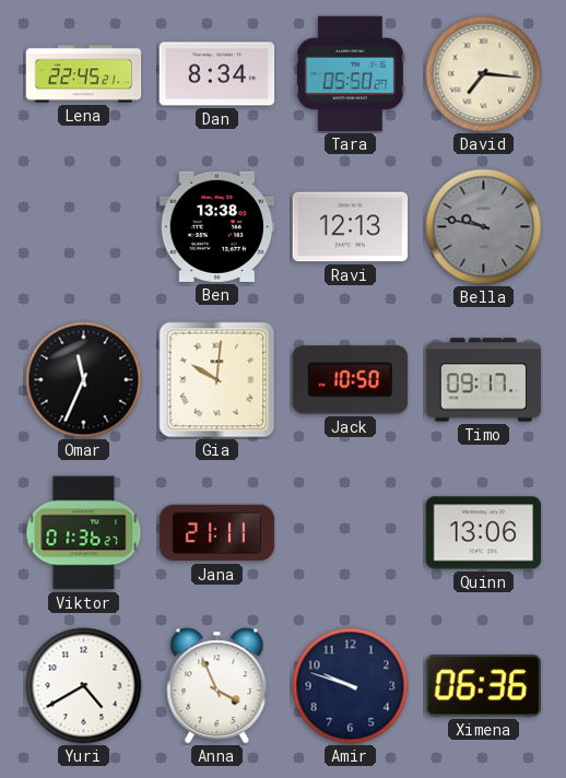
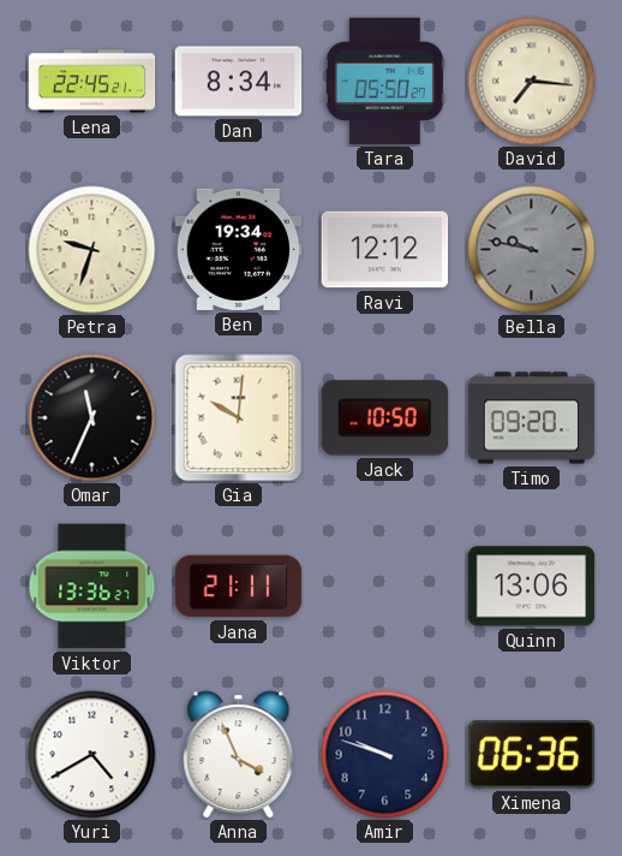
Petra: none -> 9:33 (92, 250)
Ben: 13:38 -> 19:34 (239, 249)
Ravi: 12:13 -> 12:12 (385, 250)
Timo: 09:17 -> 09:20 (532, 418)
Viktor: 01:36 -> 13:36 (92, 587)
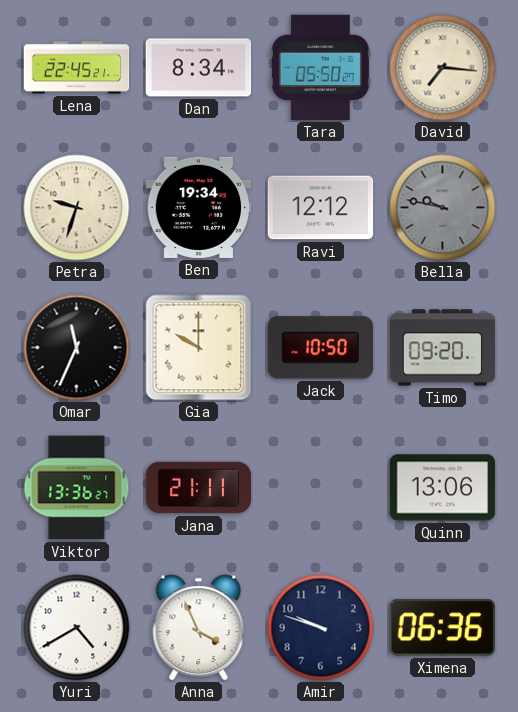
Gia: 10:01 -> 10:00 (199, 348)
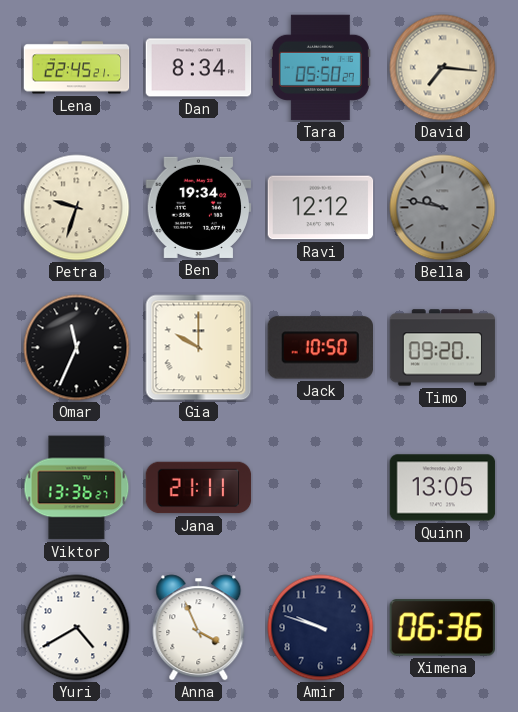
Quinn: 13:06 -> 13:05 (443, 488)
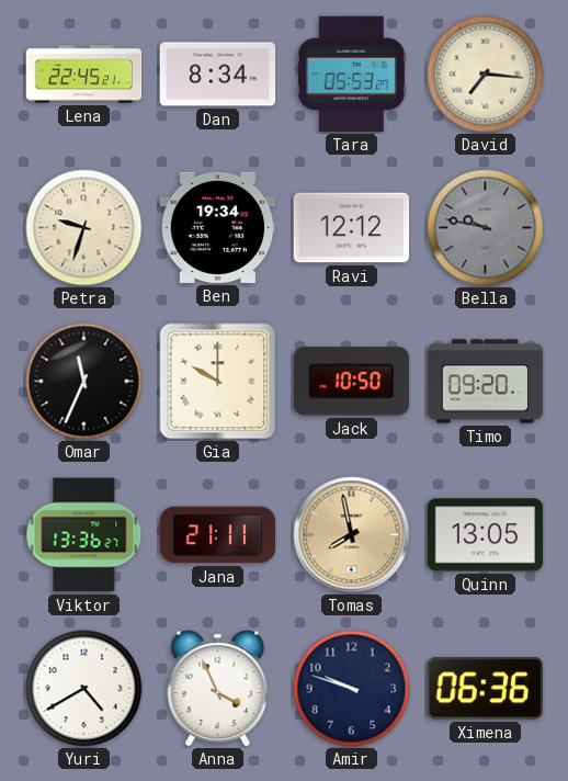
Tara: 05:50 -> 05:53 (351, 75)
Tomas: none -> 7:58 (352, 535)
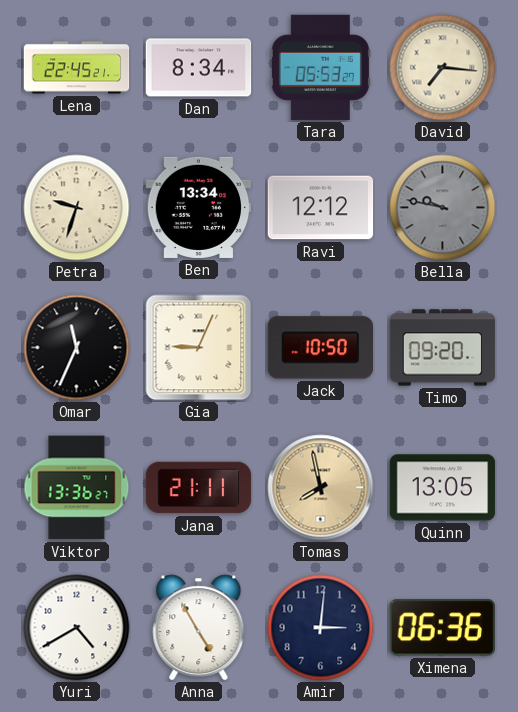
Ben: 19:34 -> 13:34 (199, 207)
Gia: 10:00 -> 9:04 (199, 348)
Anna: 3:56 -> 4:55 (199, 628)
Amir: 9:48 -> 3:01 (321, 628)
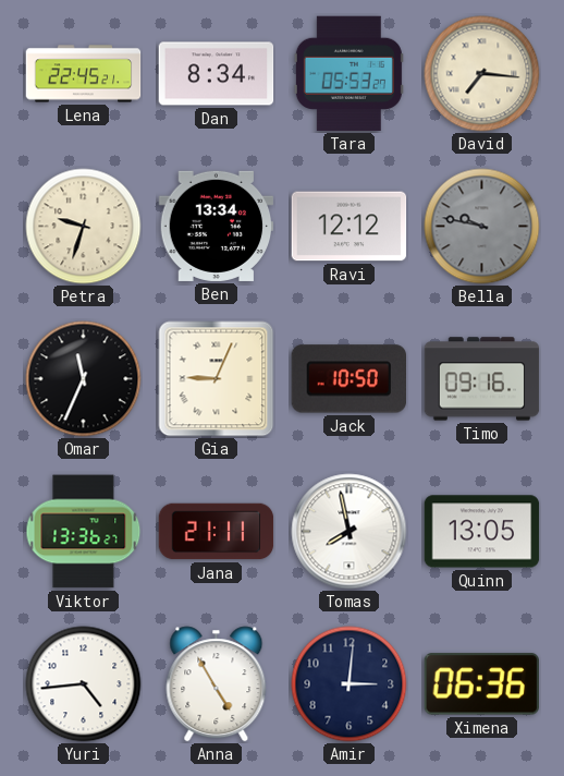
Timo: 09:20 -> 09:16 (482, 379)
Tomas dial: champagne -> white (350, 532)
Yuri: 4:40 -> 4:44 (84, 684)
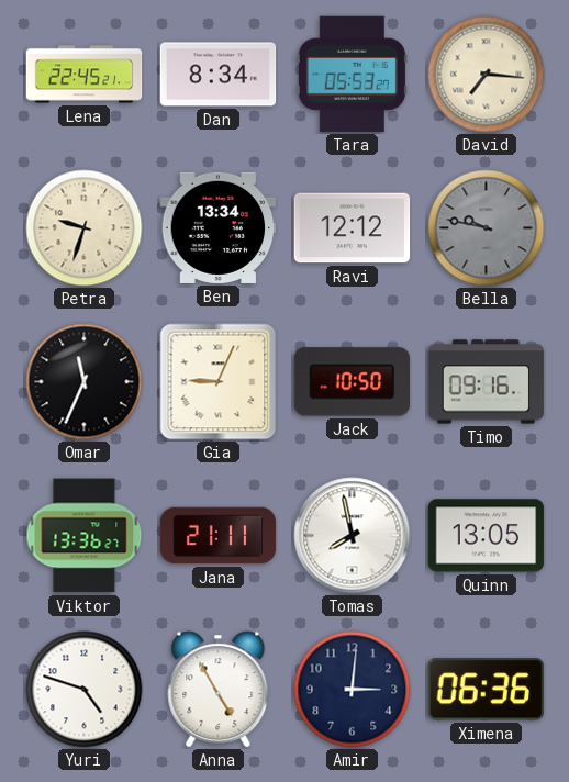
Yuri: 4:44 -> 4:48 (85, 690)
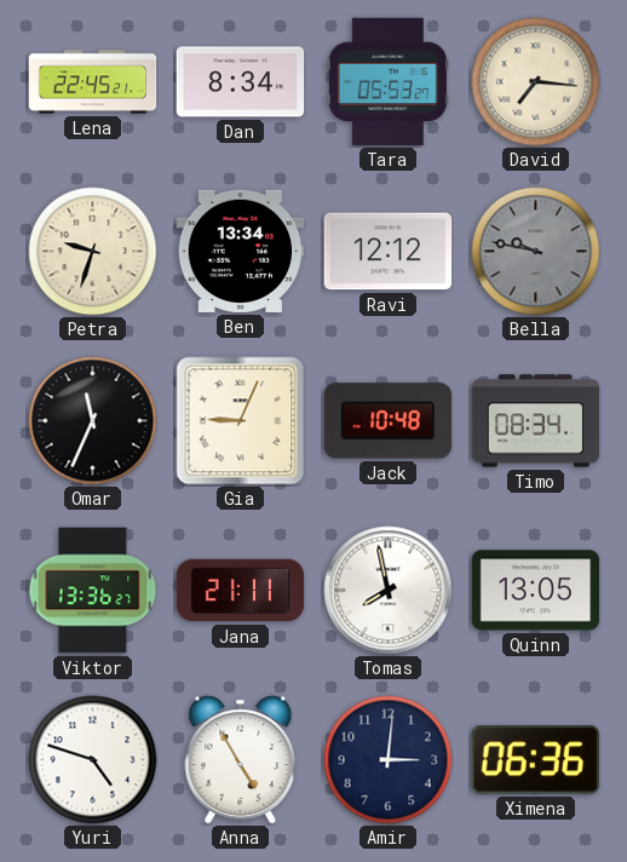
Jack: 10:50 -> 10:48 (387, 421)
Timo: 09:16 -> 08:34 (536, 421)
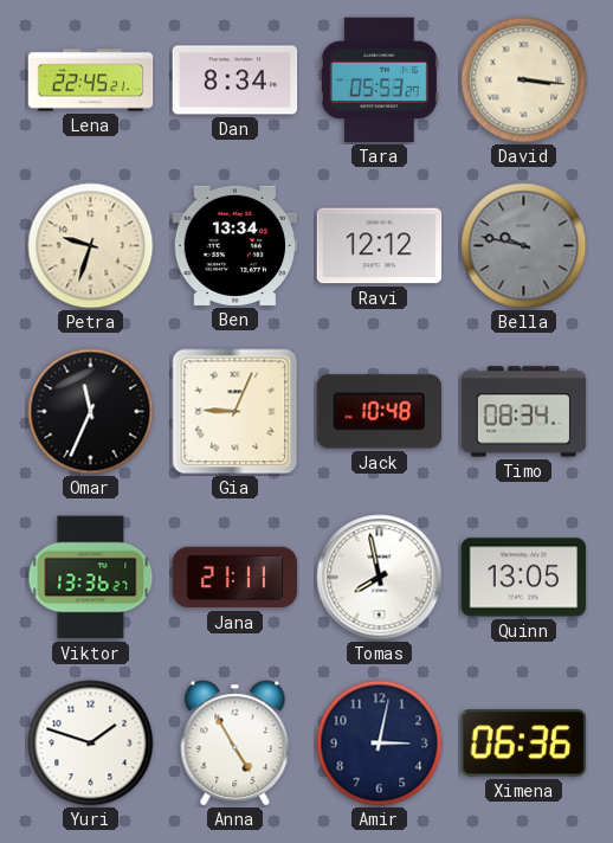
David: 7:16 -> 3:16 (524, 81)
Yuri: 4:48 -> 1:48 (91, 744)
Amir: 3:01 -> 3:02 (380, 744)
